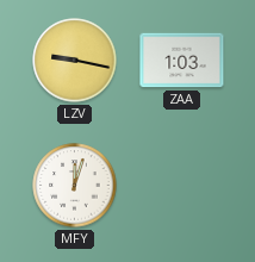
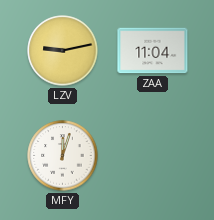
LZV: 9:17 -> 9:13 (63, 51)
ZAA: 1:03 -> 11:04 (153, 51)
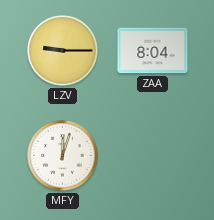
LZV: 9:13 -> 9:15 (63, 51)
ZAA: 11:04 -> 8:04 (153, 51)
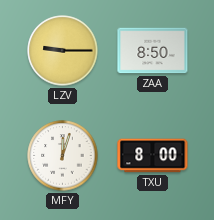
ZAA: 8:04 -> 8:50 (153, 51)
TXU: none -> 8:00 (153, 156)
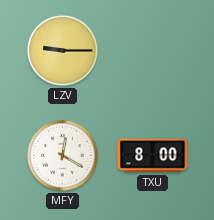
ZAA: 8:50 -> none (153, 51)
MFY: 12:03 -> 12:20 (63, 156)
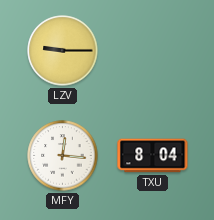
MFY: 12:20 -> 12:16 (63, 156)
TXU: 8:00 -> 8:04 (153, 156)
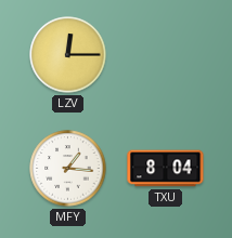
LZV: 9:15 -> 12:15 (68, 55)
MFY: 12:16 -> 1:16 (68, 169)
